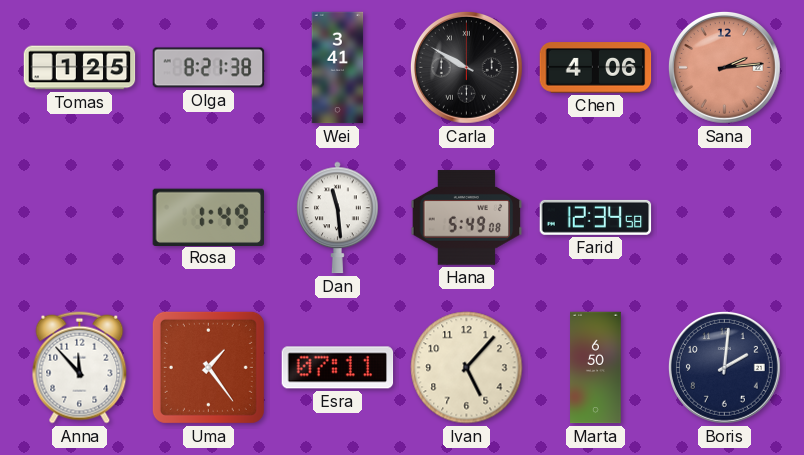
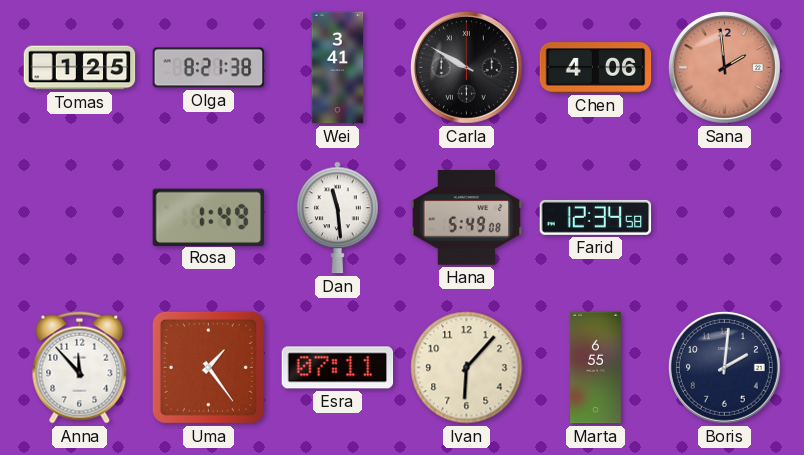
Sana: 2:14 -> 1:59 (724, 67)
Ivan: 5:07 -> 6:07 (467, 368)
Marta: 6:50 -> 6:55 (596, 368)
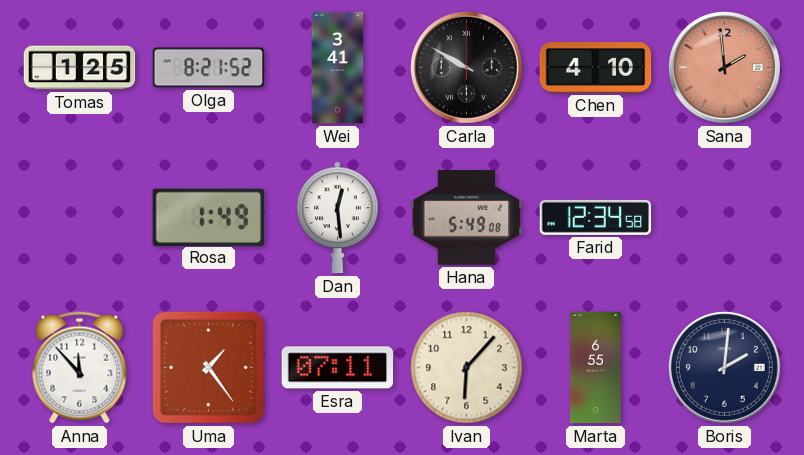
Olga: 8:21:38 -> 8:21:52 (209, 68)
Chen: 4:06 -> 4:10 (596, 68)
Dan: 11:29 -> 12:29 (338, 218)
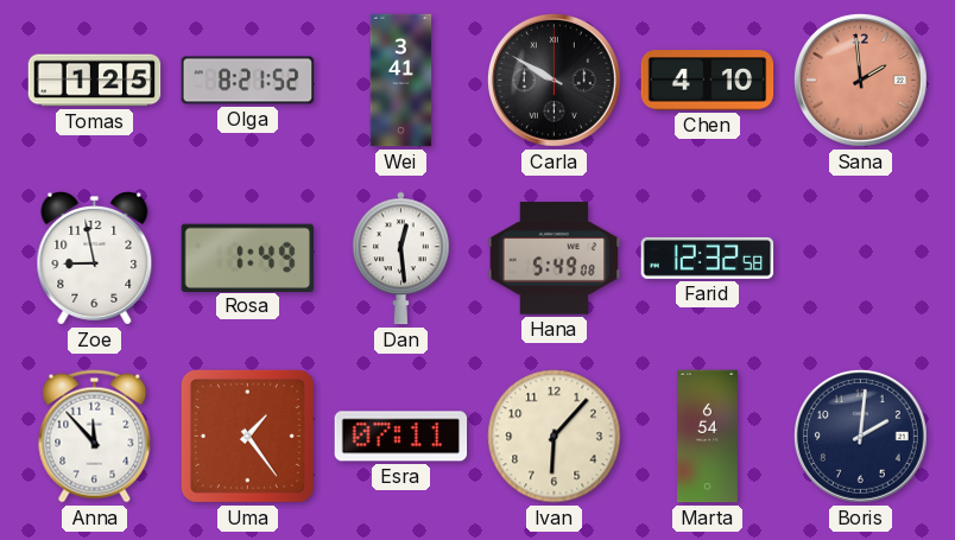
Zoe: none -> 8:58 (95, 259)
Farid: 12:34 -> 12:32 (708, 258)
Marta: 6:55 -> 6:54 (708, 437)
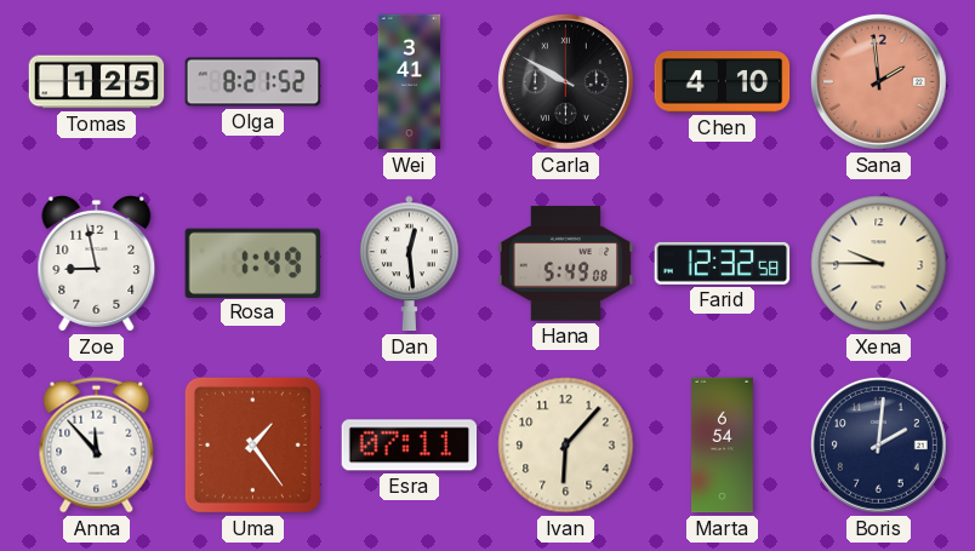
Xena: none -> 9:45 (879, 264)
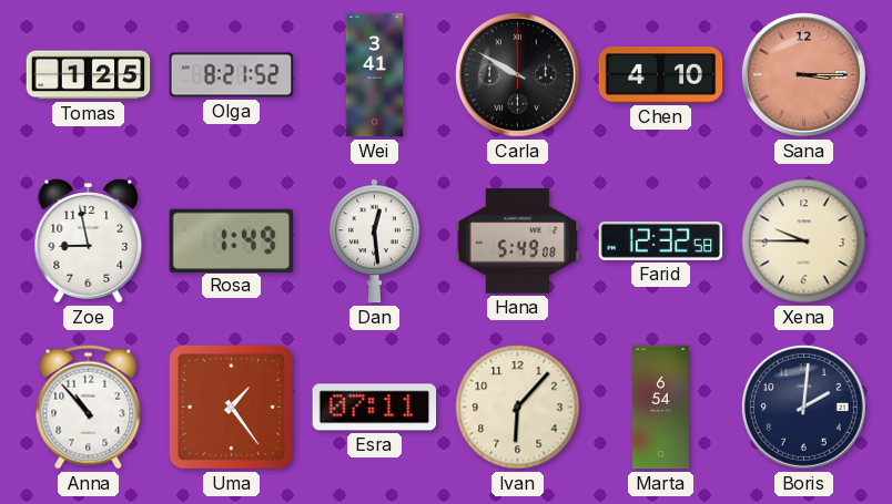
Sana: 1:59 -> 3:15 (803, 74)
Anna: 11:53 -> 10:53 (89, 408)
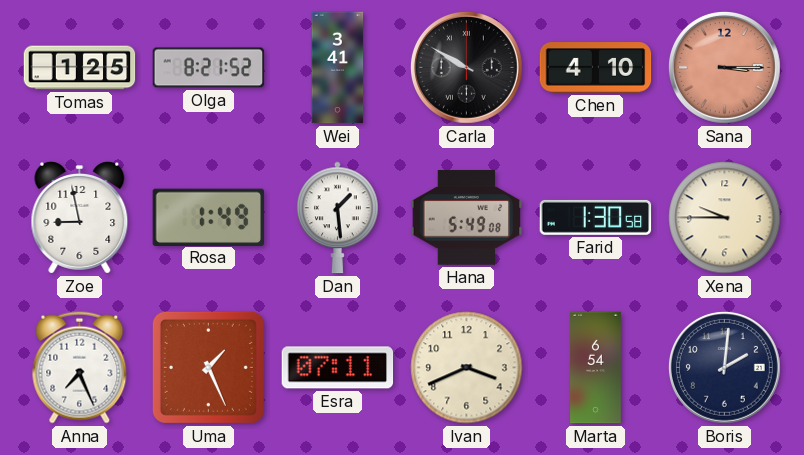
Dan: 12:29 -> 1:29 (338, 218)
Farid: 12:32 -> 1:30 (596, 217)
Anna: 10:53 -> 7:26 (80, 368)
Uma: 1:24 -> 1:26 (208, 367)
Ivan: 6:07 -> 3:41 (467, 368)
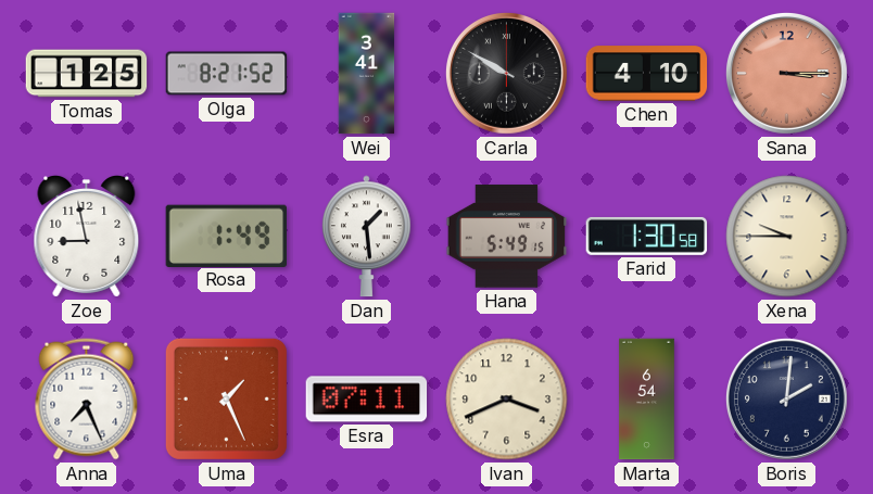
Hana: 5:49:08 -> 5:49:15 (507, 237)
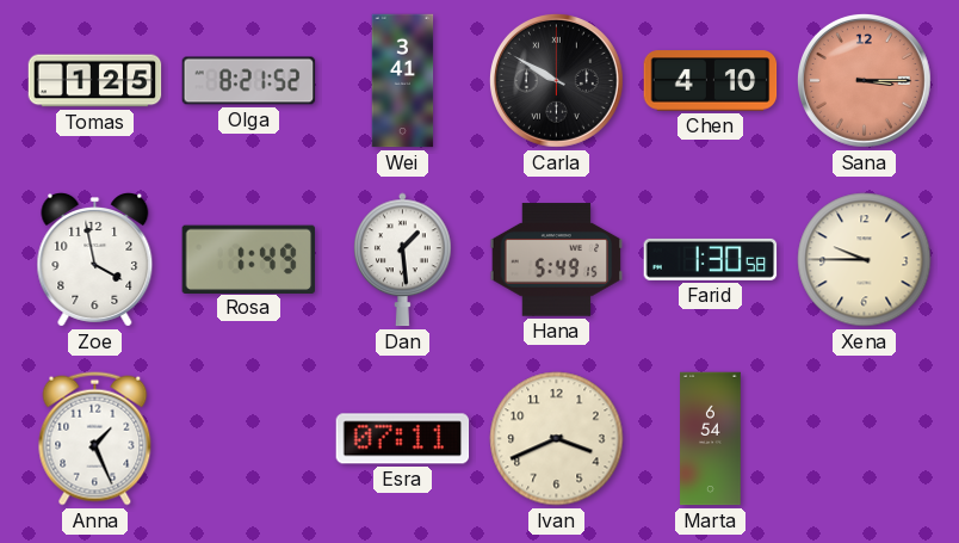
Zoe: 8:58 -> 3:58 (95, 260)
Anna: 7:26 -> 1:26 (95, 439)
Uma: 1:26 -> none (226, 398)
Boris: 2:01 -> none (786, 398)
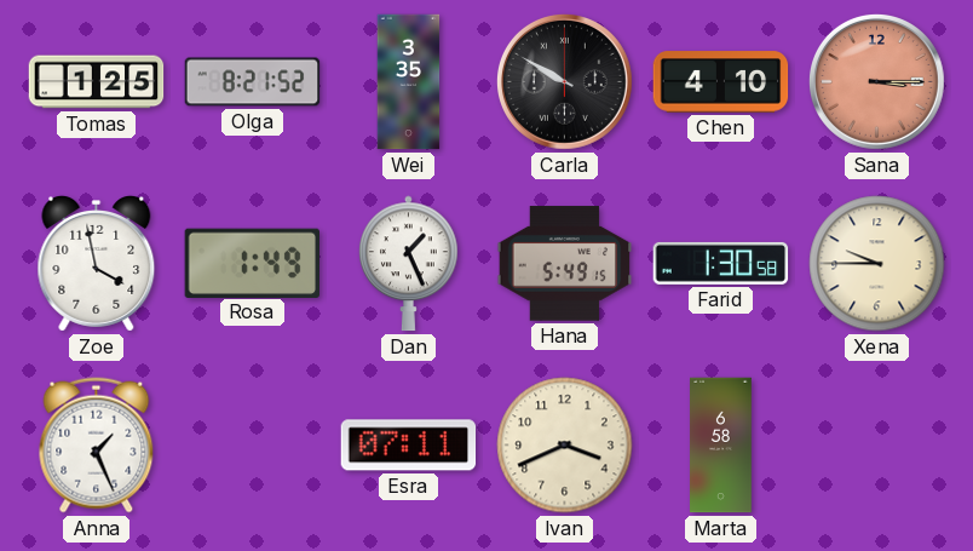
Wei: 3:41 -> 3:35 (409, 82)
Dan: 1:29 -> 1:26 (409, 264)
Marta: 6:54 -> 6:58 (721, 446)
